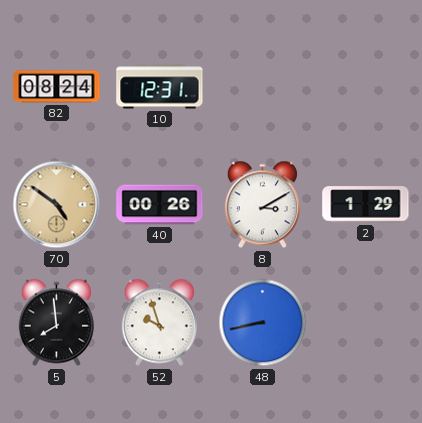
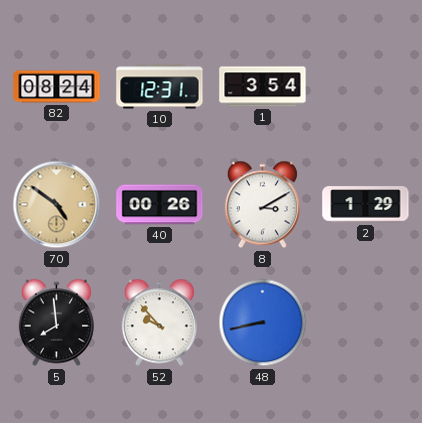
1: none -> 3:54 (263, 87)
52: 9:57 -> 9:53 (159, 323)
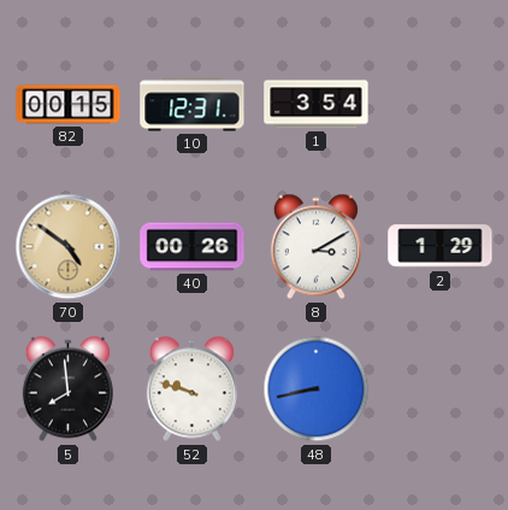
82: 08:24 -> 00:15 (69, 105)
52: 9:53 -> 9:48 (191, 389)
